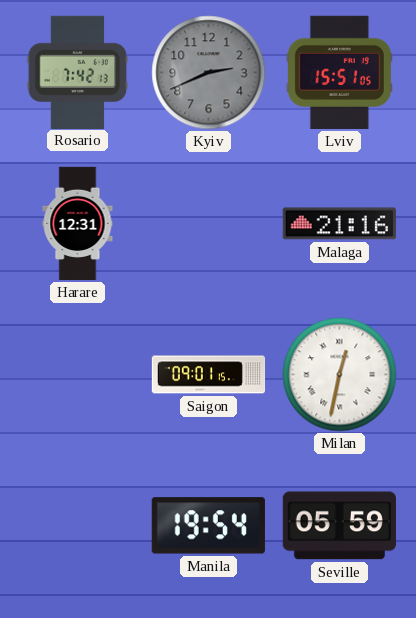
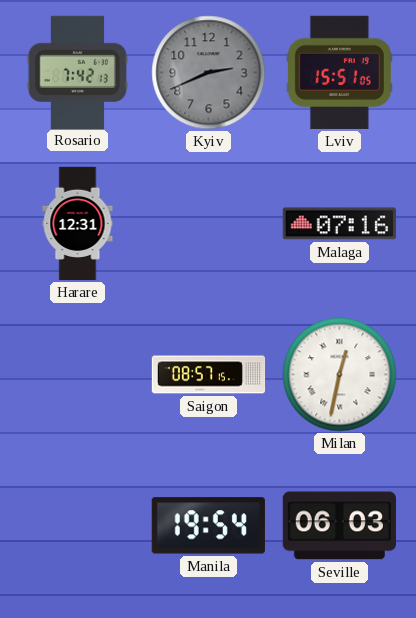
Malaga: 21:16 -> 07:16 (339, 224)
Saigon: 09:01 -> 08:57 (209, 375)
Seville: 05:59 -> 06:03 (339, 526)
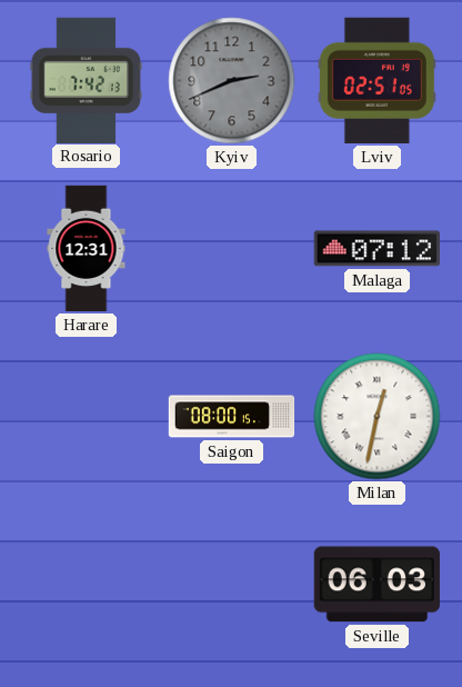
Lviv: 15:51 -> 02:51 (376, 80)
Malaga: 07:16 -> 07:12 (376, 249)
Saigon: 08:57 -> 08:00 (232, 417)
Manila: 19:54 -> none (208, 526)
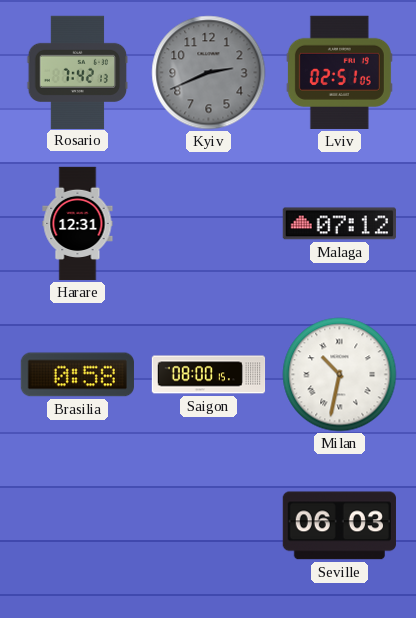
Brasilia: none -> 0:58 (77, 375)
Milan: 12:32 -> 10:32 (340, 375)
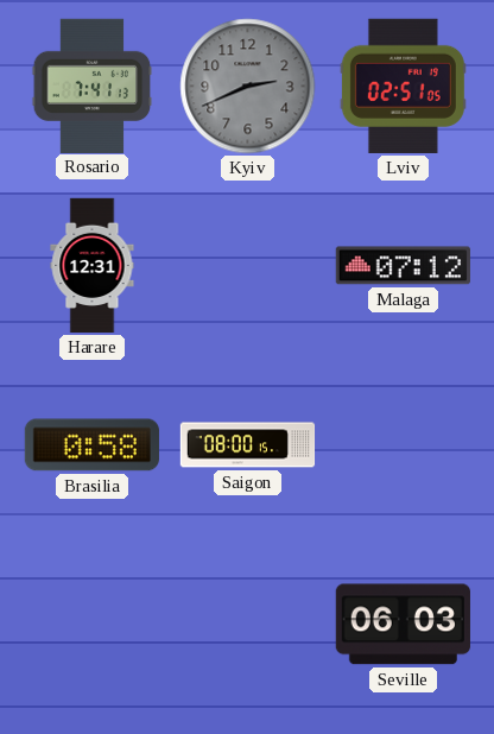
Rosario: 7:42 -> 7:41 (93, 86)
Milan: 10:32 -> none (340, 375)
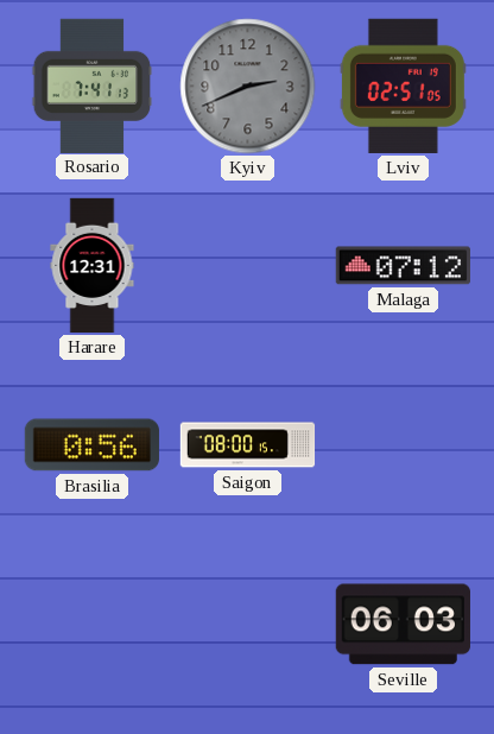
Brasilia: 0:58 -> 0:56 (91, 445)
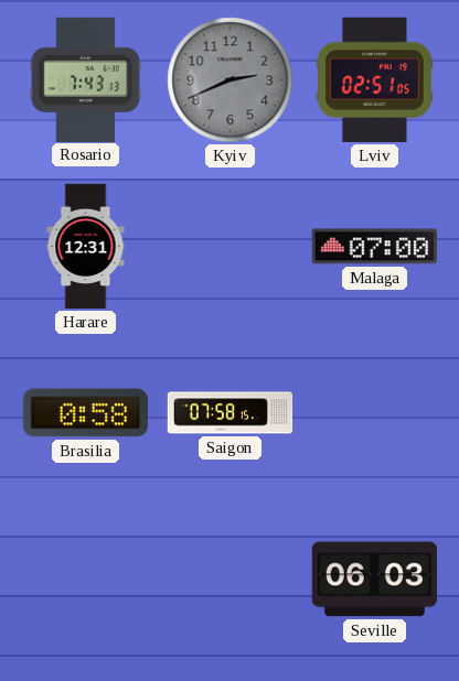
Rosario: 7:41 -> 7:43 (86, 79)
Malaga: 07:12 -> 07:00 (374, 247)
Brasilia: 0:56 -> 0:58 (85, 413)
Saigon: 08:00 -> 07:58 (231, 413)
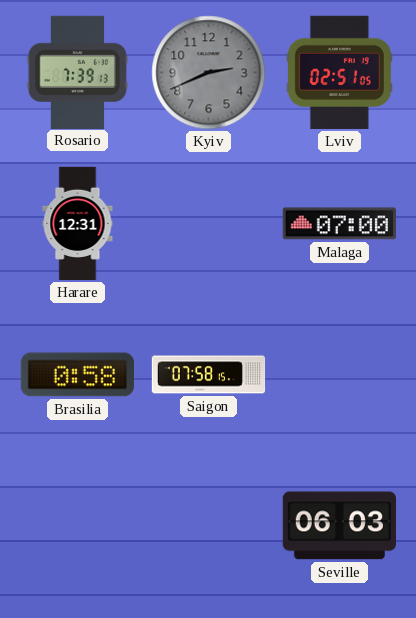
Rosario: 7:43 -> 7:39 (78, 72)
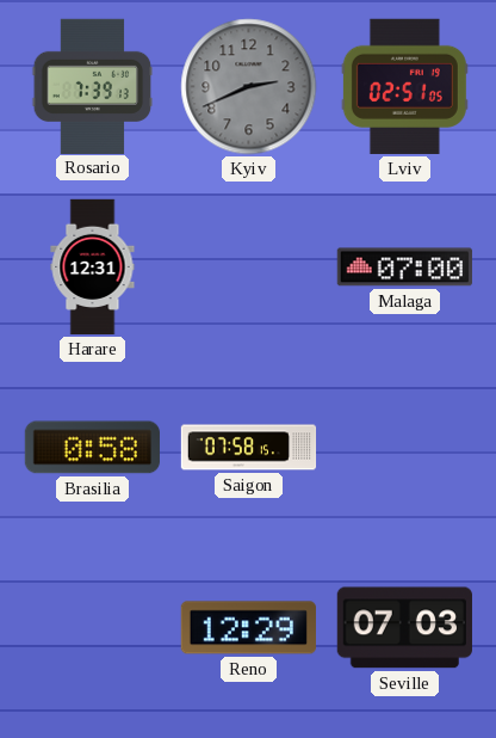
Reno: none -> 12:29 (248, 628)
Seville: 06:03 -> 07:03 (404, 628)
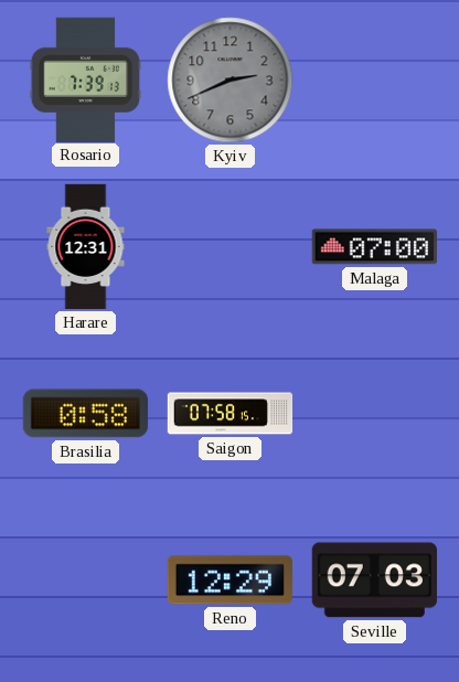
Lviv: 02:51 -> none (404, 86)
